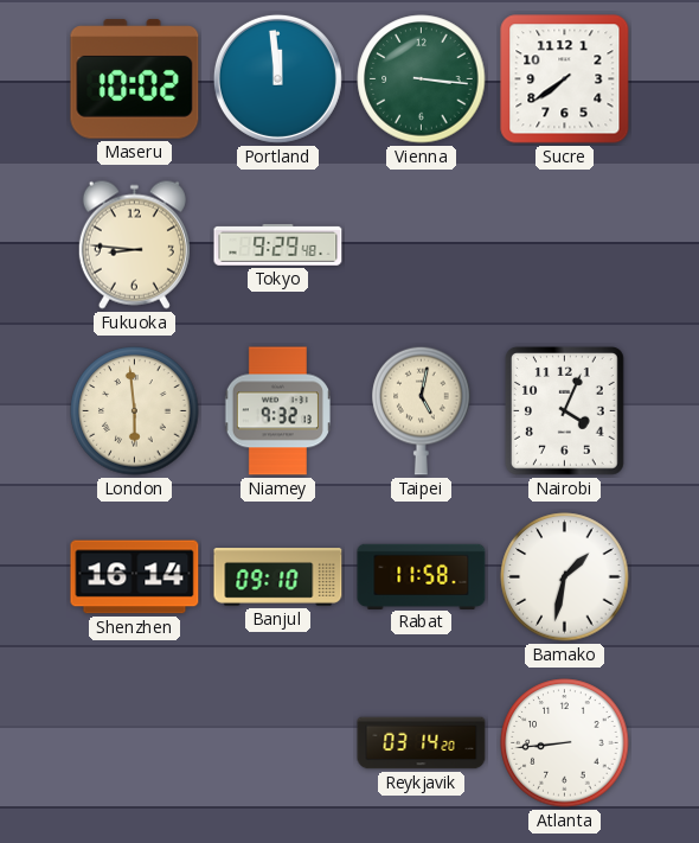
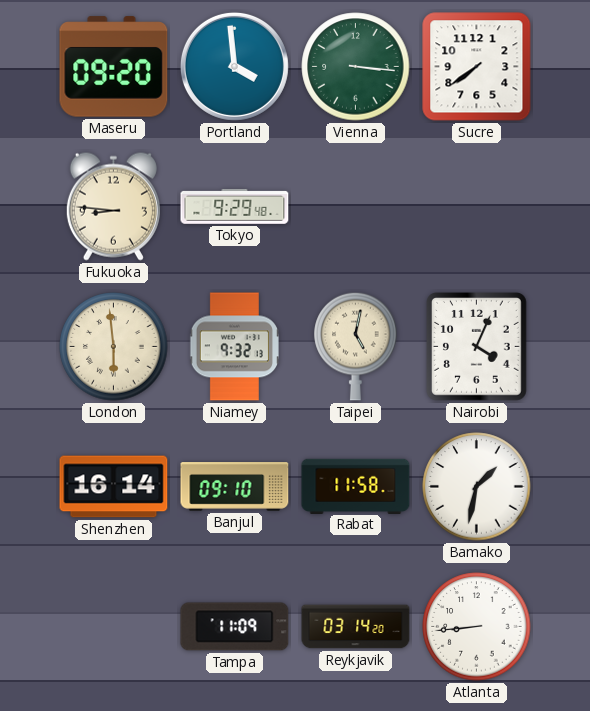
Maseru: 10:02 -> 09:20 (114, 67)
Portland: 11:59 -> 3:59 (234, 66)
Tampa: none -> 11:09 (235, 627)
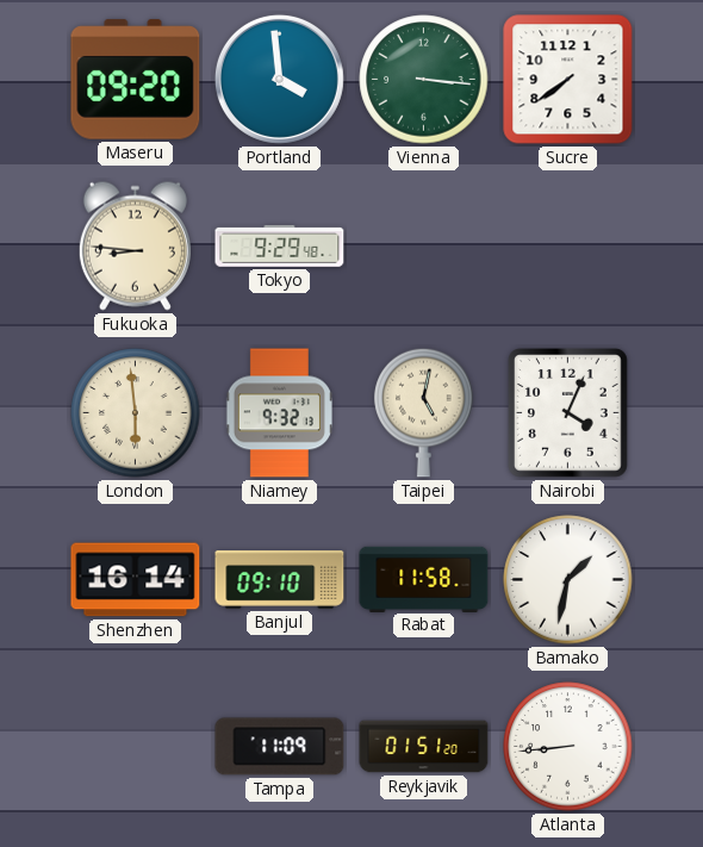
Reykjavik: 03:14 -> 01:51 (424, 747)
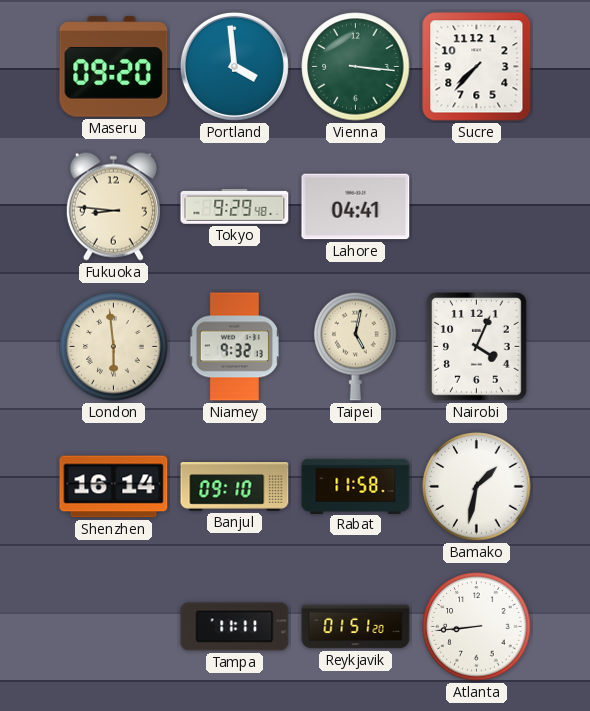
Sucre: 7:39 -> 7:37 (477, 67)
Lahore: none -> 04:41 (356, 207)
Tampa: 11:09 -> 11:11 (235, 627)
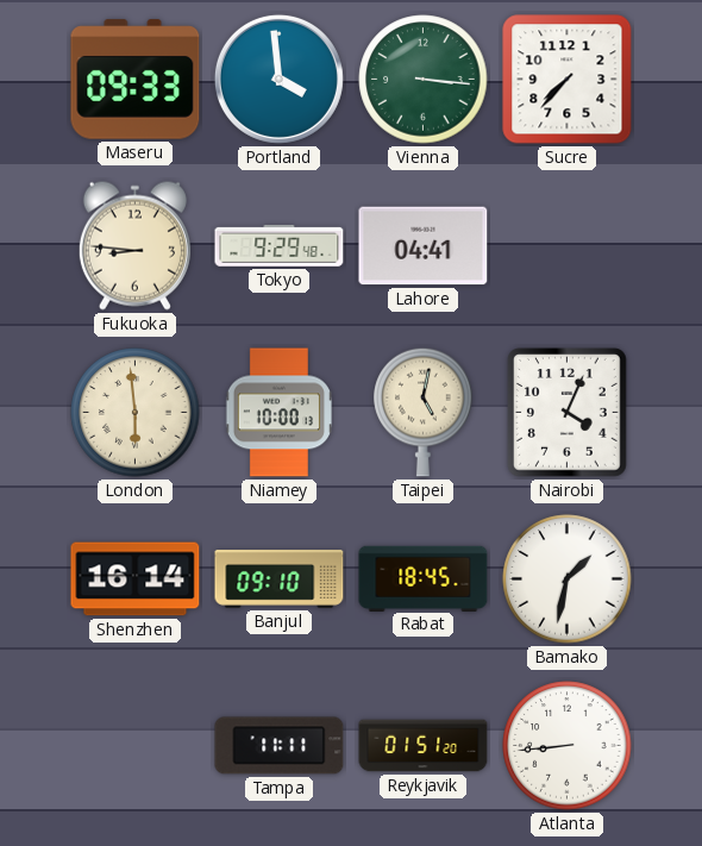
Maseru: 09:20 -> 09:33 (136, 80)
Niamey: 9:32 -> 10:00 (278, 413)
Rabat: 11:58 -> 18:45 (424, 578)
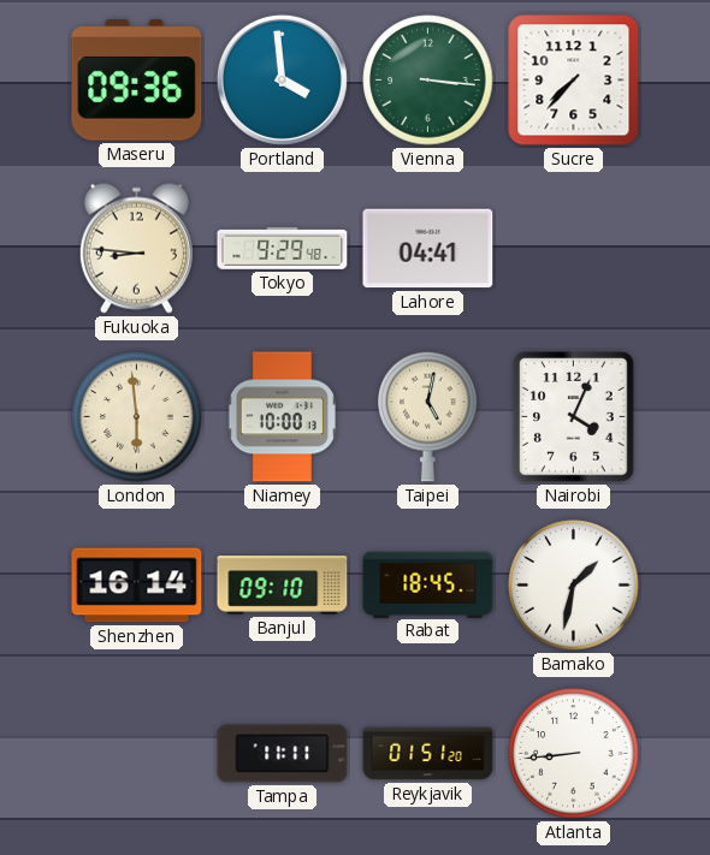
Maseru: 09:33 -> 09:36 (137, 81)
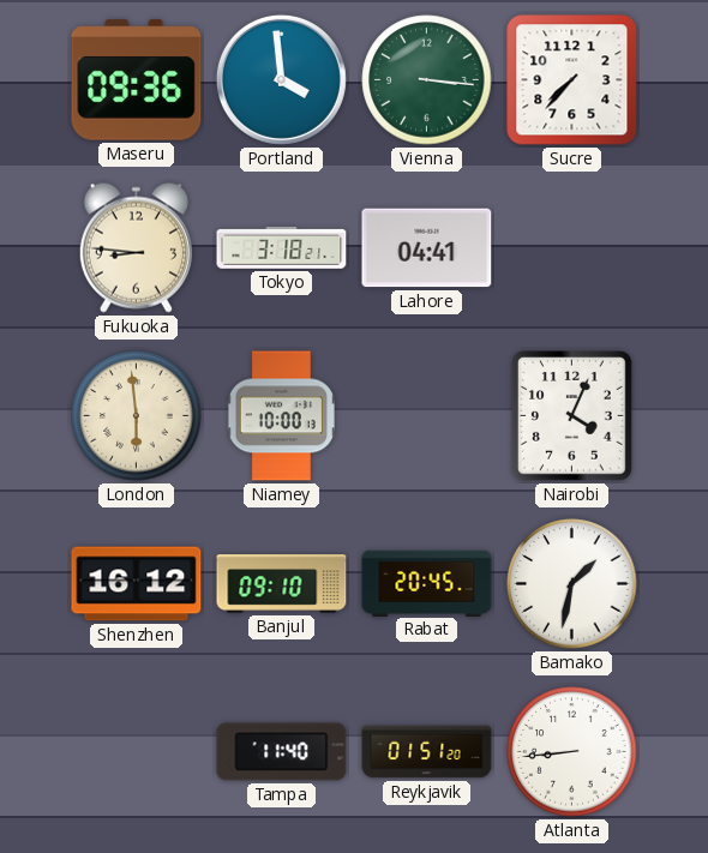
Tokyo: 9:29 -> 3:18 (282, 248)
Taipei: 5:02 -> none (428, 416)
Shenzhen: 16:14 -> 16:12 (137, 584)
Rabat: 18:45 -> 20:45 (427, 583)
Tampa: 11:11 -> 11:40 (282, 752)
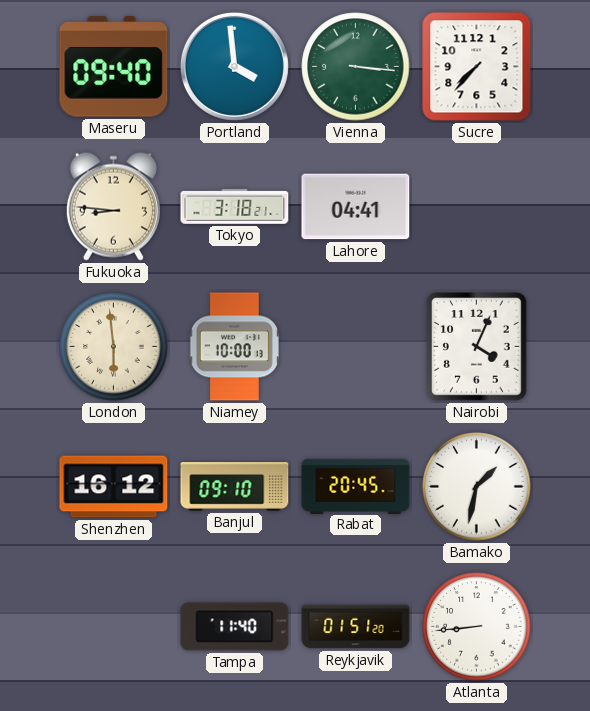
Maseru: 09:36 -> 09:40 (114, 67)
